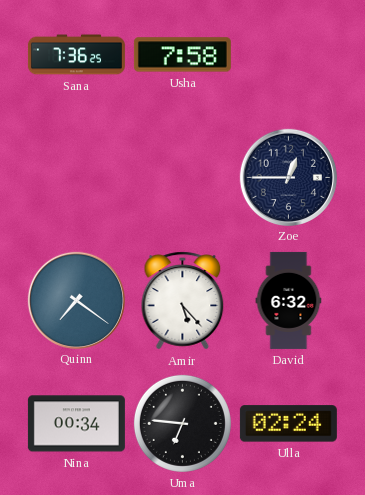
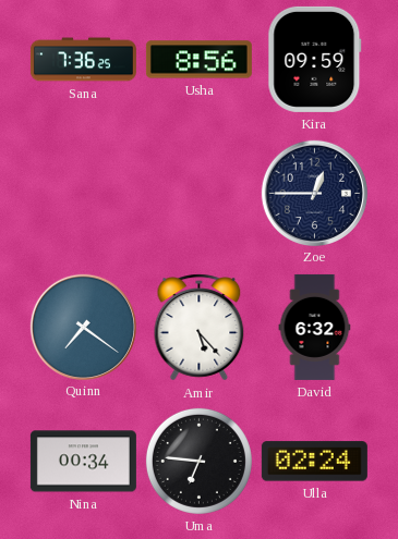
Usha: 7:58 -> 8:56 (198, 60)
Kira: none -> 09:59 (315, 59)
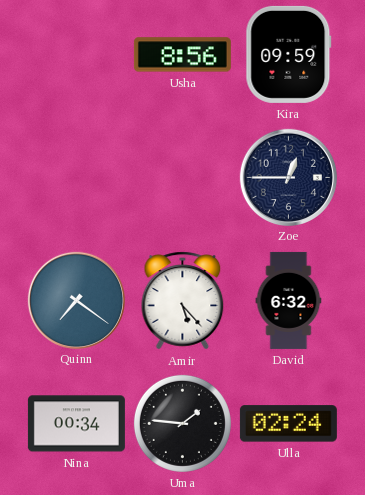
Sana: 7:36 -> none (83, 60)
Uma: 6:46 -> 1:46 (182, 423)
